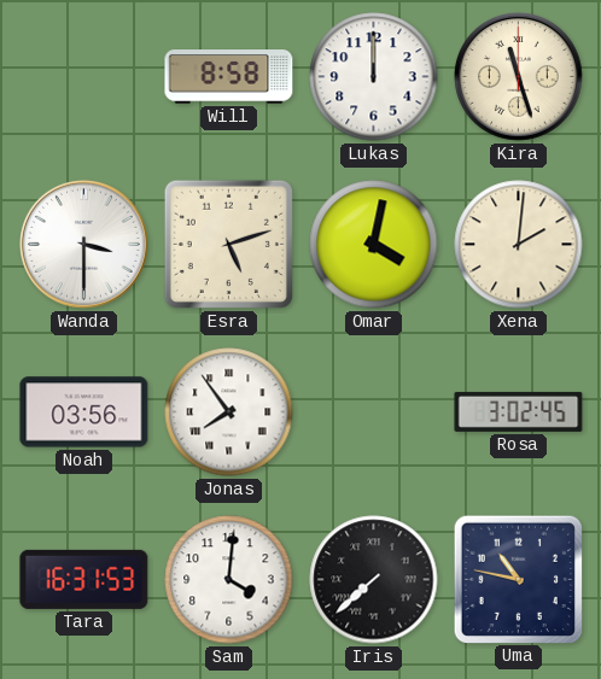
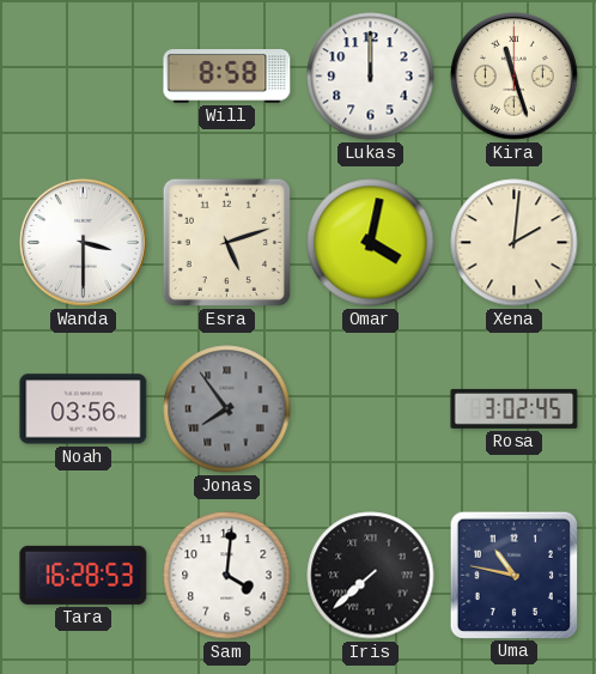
Jonas dial: white -> grey (227, 409)
Tara: 16:31 -> 16:28 (84, 575)
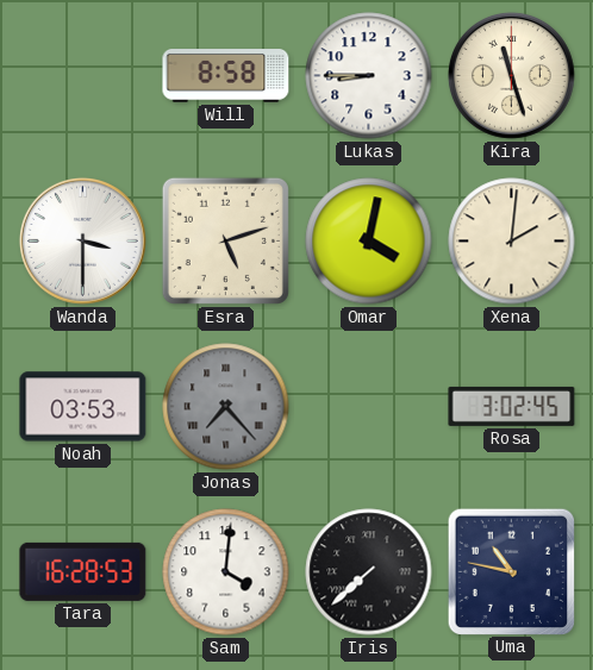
Lukas: 12:00 -> 8:45 (369, 76)
Noah: 03:56 -> 03:53 (83, 407)
Jonas: 7:54 -> 7:23 (226, 407)
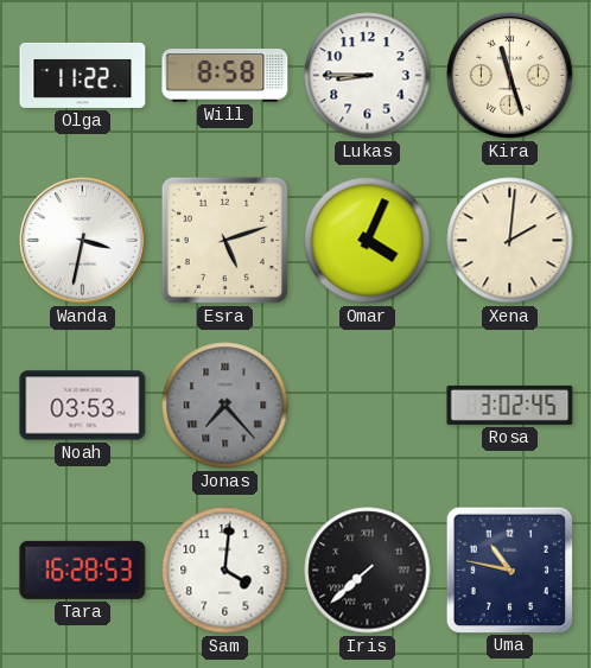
Olga: none -> 11:22 (83, 75)
Wanda: 3:30 -> 3:32 (82, 240)
Omar: 4:02 -> 4:04 (368, 241)
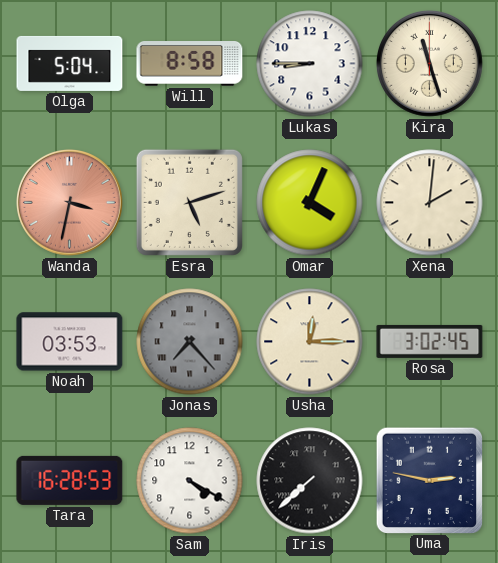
Olga: 11:22 -> 5:04 (70, 63)
Wanda dial: white -> salmon (69, 202)
Usha: none -> 12:15 (310, 342)
Sam: 4:01 -> 4:20 (190, 481)
Uma: 10:47 -> 2:47 (429, 480)
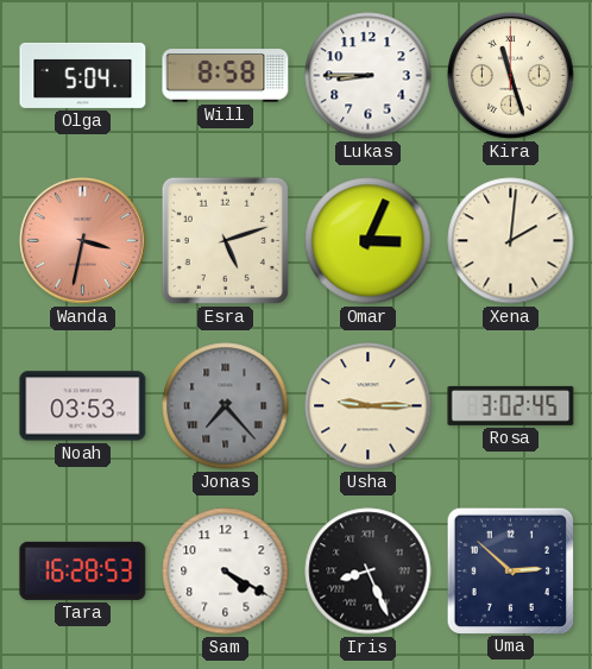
Omar: 4:04 -> 3:04 (369, 241)
Usha: 12:15 -> 9:15 (369, 406)
Iris: 7:38 -> 8:26 (369, 572)
Uma: 2:47 -> 2:52 (510, 570)
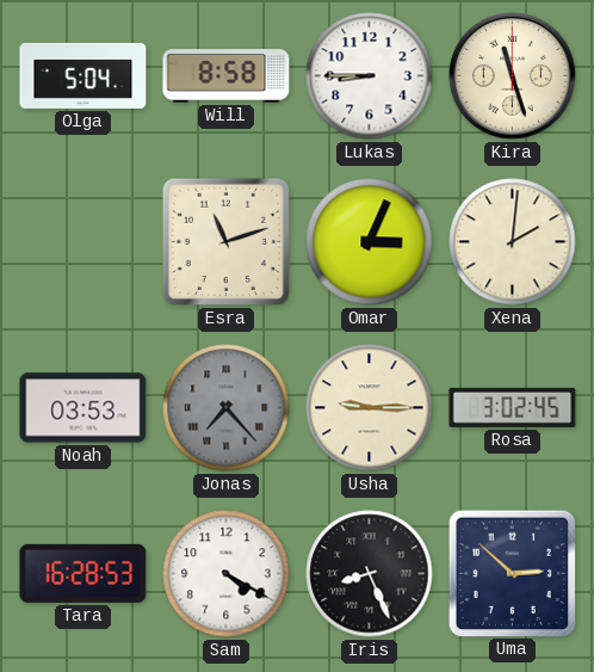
Wanda: 3:32 -> none (82, 240)
Esra: 5:12 -> 11:12 (225, 241)
